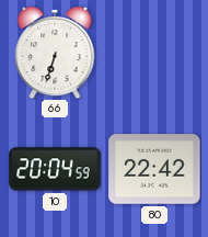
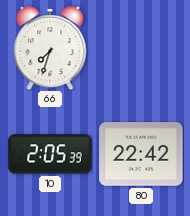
66: 6:33 -> 7:33 (50, 48)
10: 20:04 -> 2:05 (50, 154)
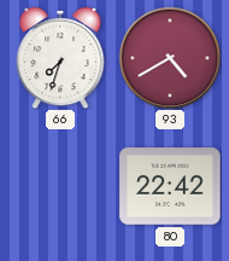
93: none -> 4:40 (170, 58)
10: 2:05 -> none (50, 154)
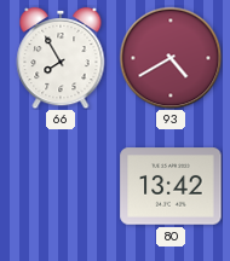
66: 7:33 -> 7:55 (61, 58)
80: 22:42 -> 13:42 (171, 186)
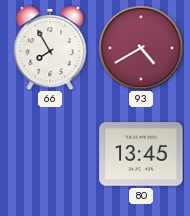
80: 13:42 -> 13:45 (141, 154)
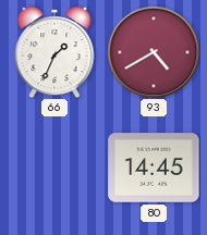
66: 7:55 -> 1:34 (54, 52)
80: 13:45 -> 14:45 (154, 168)
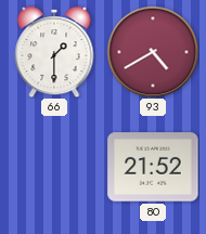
66: 1:34 -> 1:30 (54, 52)
80: 14:45 -> 21:52 (153, 167)
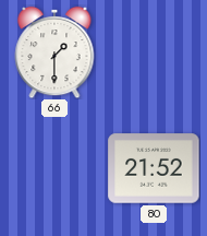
93: 4:40 -> none (153, 52)
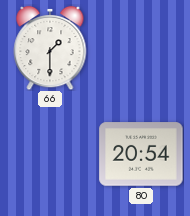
80: 21:52 -> 20:54 (141, 154)
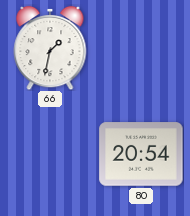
66: 1:30 -> 1:32 (50, 48)
